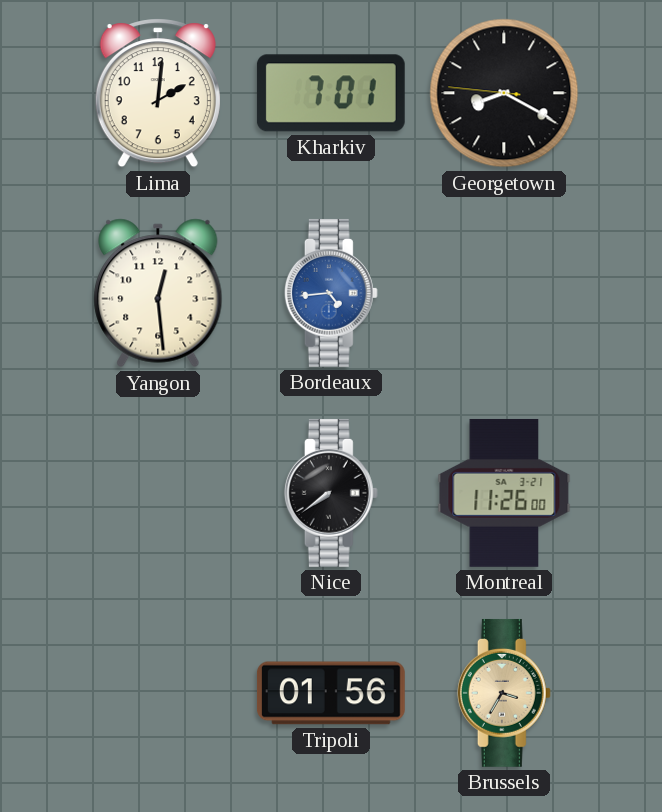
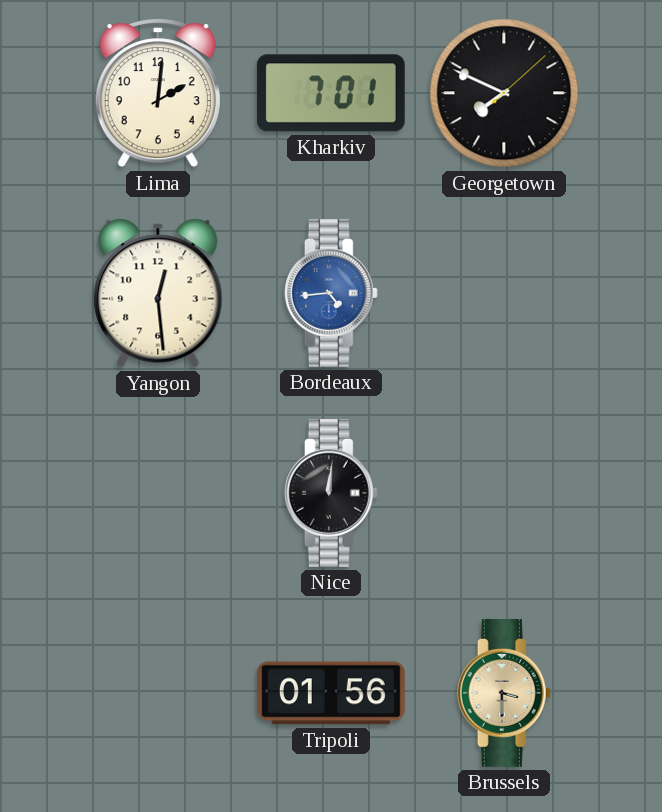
Georgetown: 8:19 -> 7:49 (504, 93)
Nice: 7:39 -> 12:01 (331, 493)
Montreal: 11:26 -> none (504, 493)
Brussels: 3:35 -> 3:30 (504, 693)
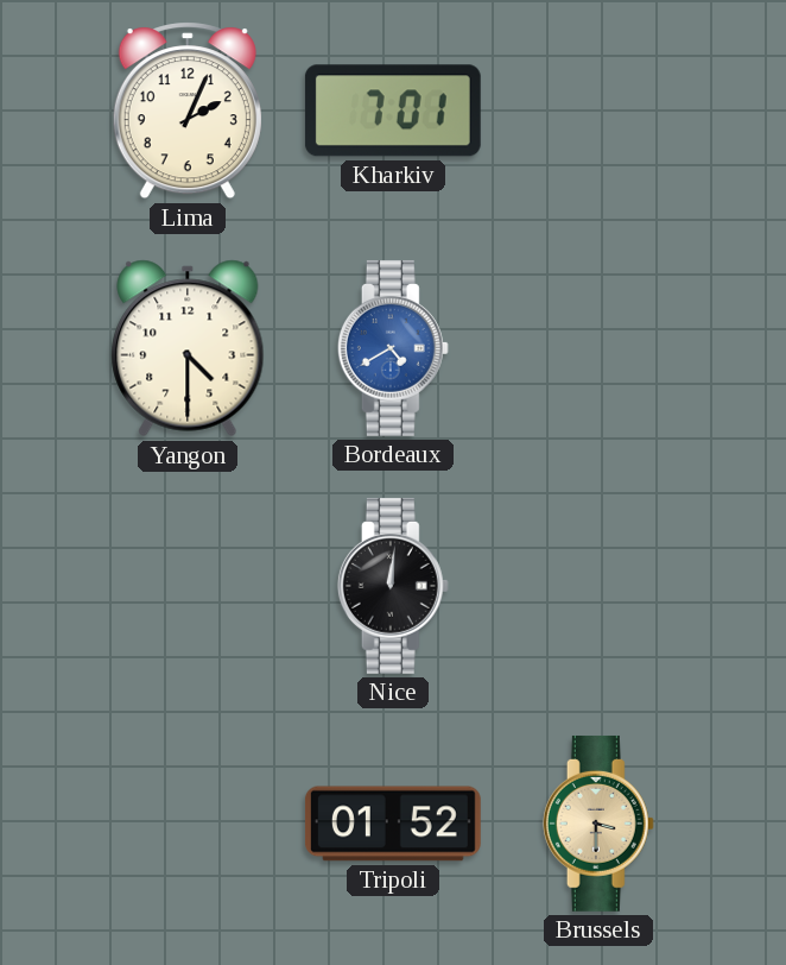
Lima: 2:01 -> 2:04 (188, 111)
Georgetown: 7:49 -> none (504, 93)
Yangon: 12:29 -> 4:30 (188, 348)
Bordeaux: 4:44 -> 4:40 (393, 348)
Tripoli: 01:56 -> 01:52 (393, 824)
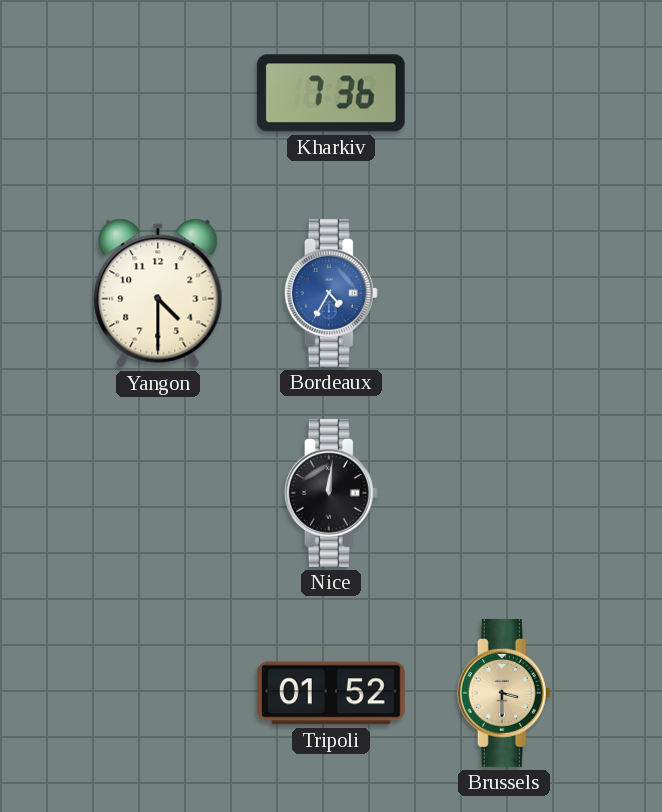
Lima: 2:04 -> none (188, 111)
Kharkiv: 7:01 -> 7:36 (331, 93)
Bordeaux: 4:40 -> 4:35 (331, 293)
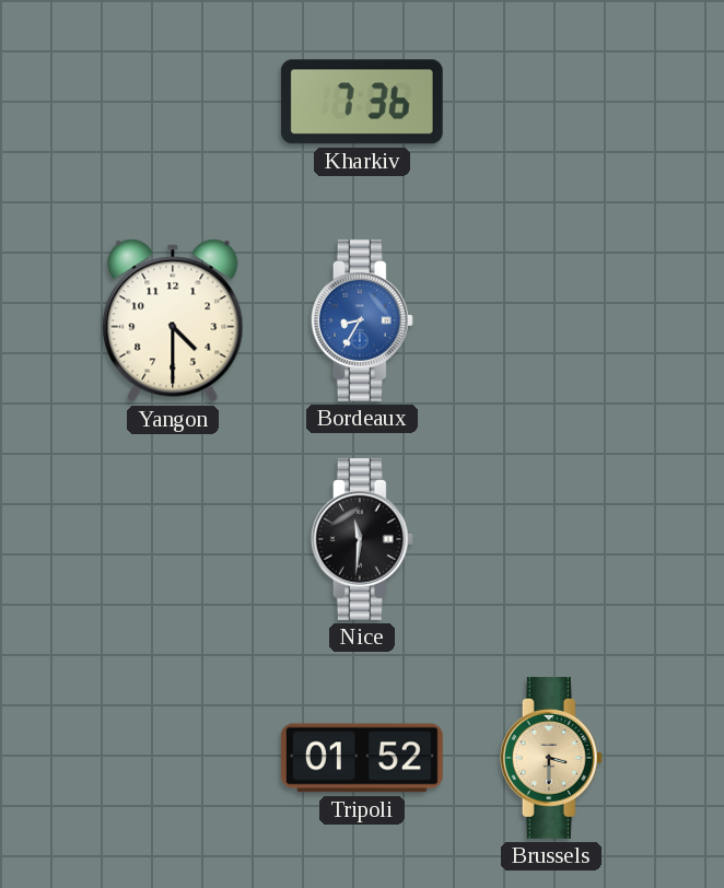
Bordeaux: 4:35 -> 8:35 (362, 320)
Nice: 12:01 -> 11:31 (362, 539)
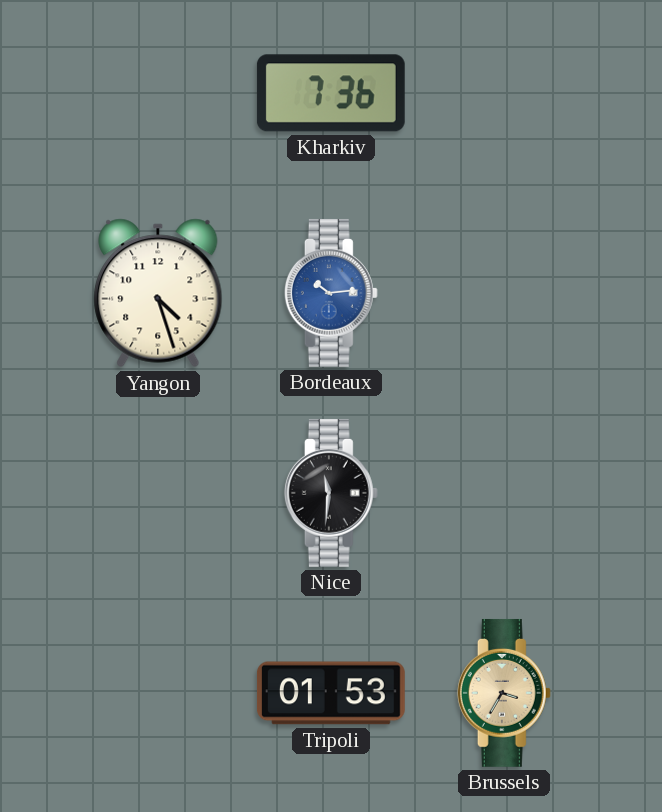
Yangon: 4:30 -> 4:27 (158, 293)
Bordeaux: 8:35 -> 10:14 (331, 293)
Tripoli: 01:52 -> 01:53 (331, 693)
Brussels: 3:30 -> 3:35 (504, 693)
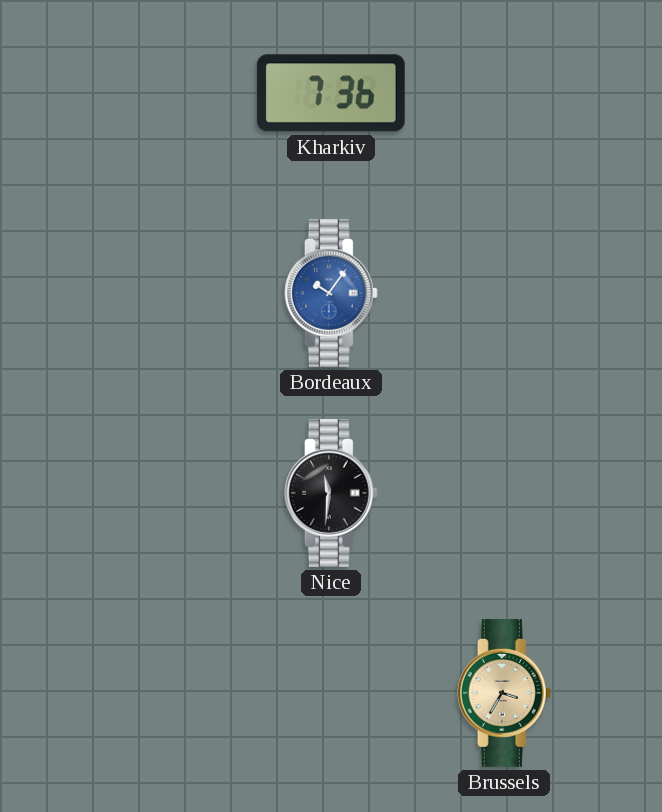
Yangon: 4:27 -> none (158, 293)
Bordeaux: 10:14 -> 10:06 (331, 293)
Tripoli: 01:53 -> none (331, 693)
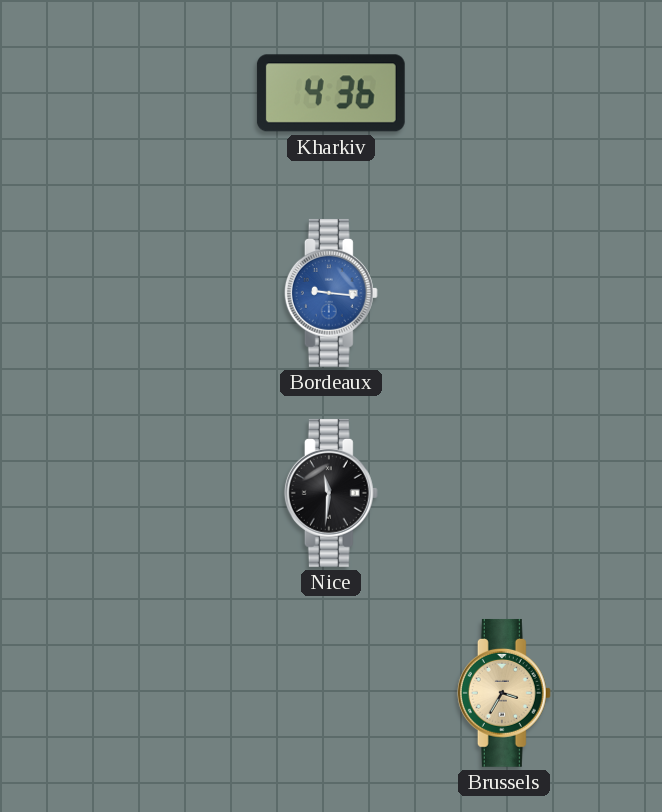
Kharkiv: 7:36 -> 4:36 (331, 93)
Bordeaux: 10:06 -> 9:16 (331, 293)
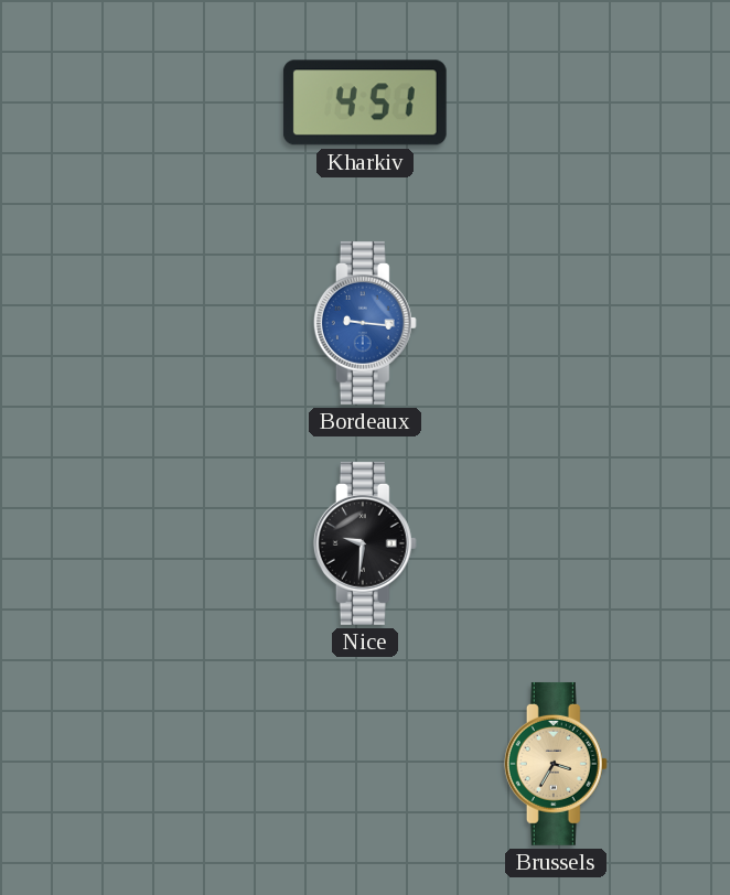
Kharkiv: 4:36 -> 4:51 (365, 103)
Nice: 11:31 -> 9:31 (365, 543)
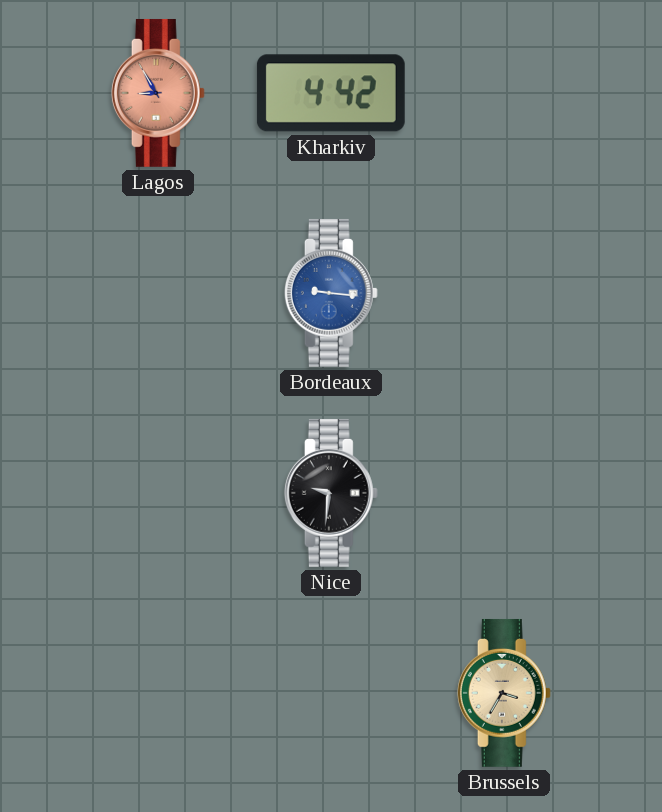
Lagos: none -> 8:55 (158, 93)
Kharkiv: 4:51 -> 4:42 (331, 93)
